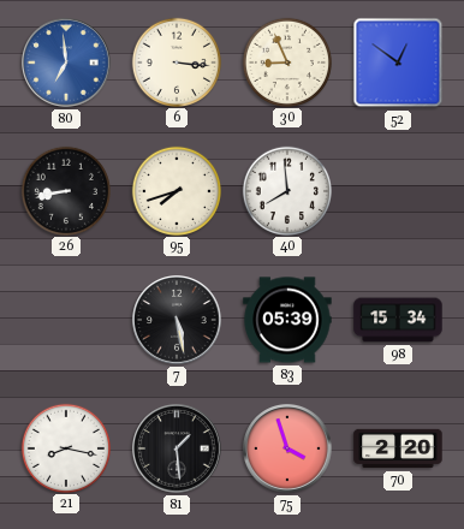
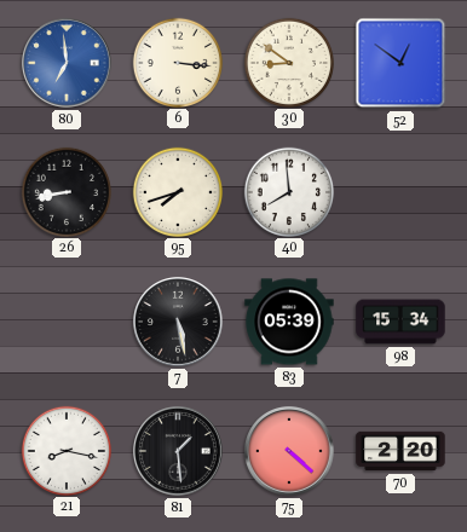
30: 8:56 -> 8:51 (288, 62)
75: 3:57 -> 4:22 (290, 452)
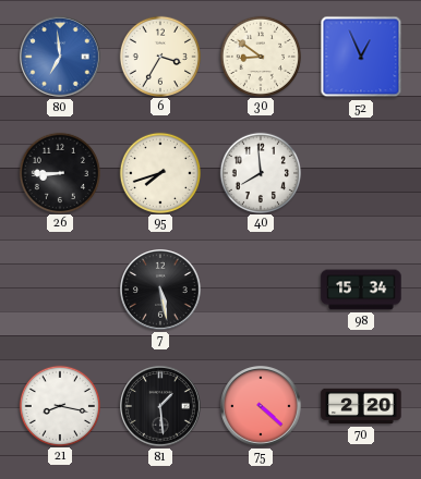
6: 3:16 -> 3:35 (159, 56)
52: 12:51 -> 12:56 (361, 57)
26: 8:43 -> 8:45 (59, 172)
83: 05:39 -> none (289, 322)
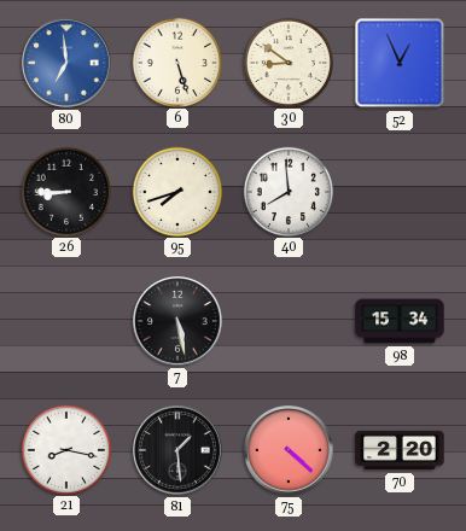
6: 3:35 -> 5:27 (176, 62)
